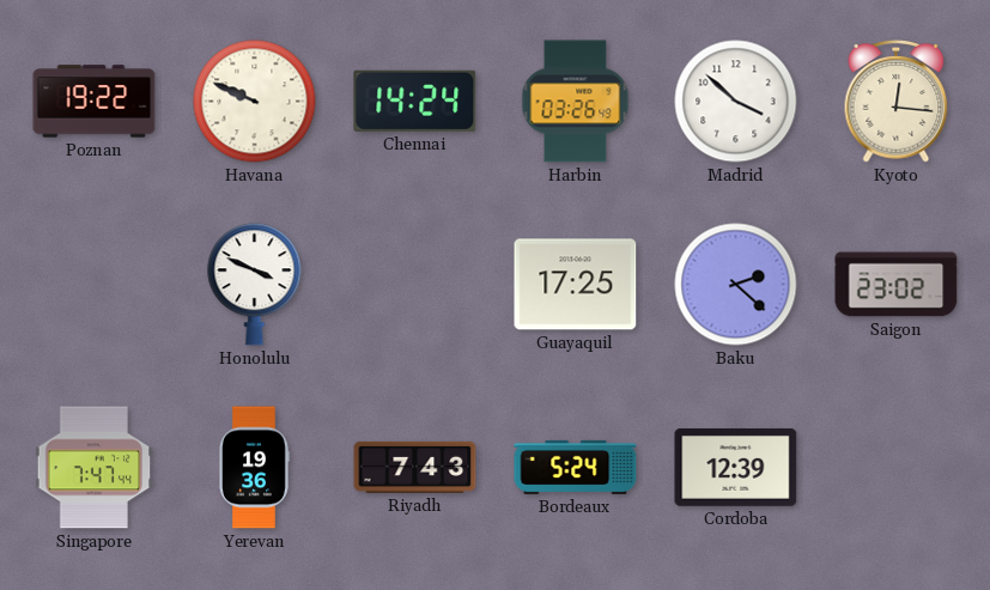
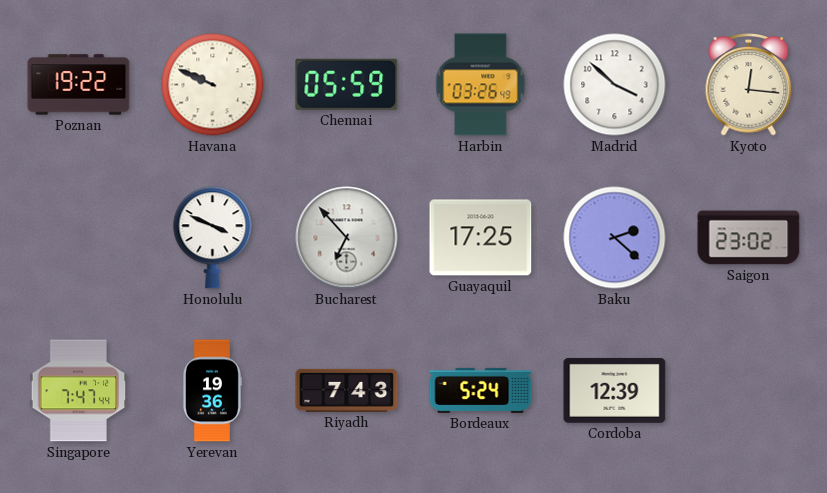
Chennai: 14:24 -> 05:59 (347, 84)
Bucharest: none -> 6:53 (347, 238)
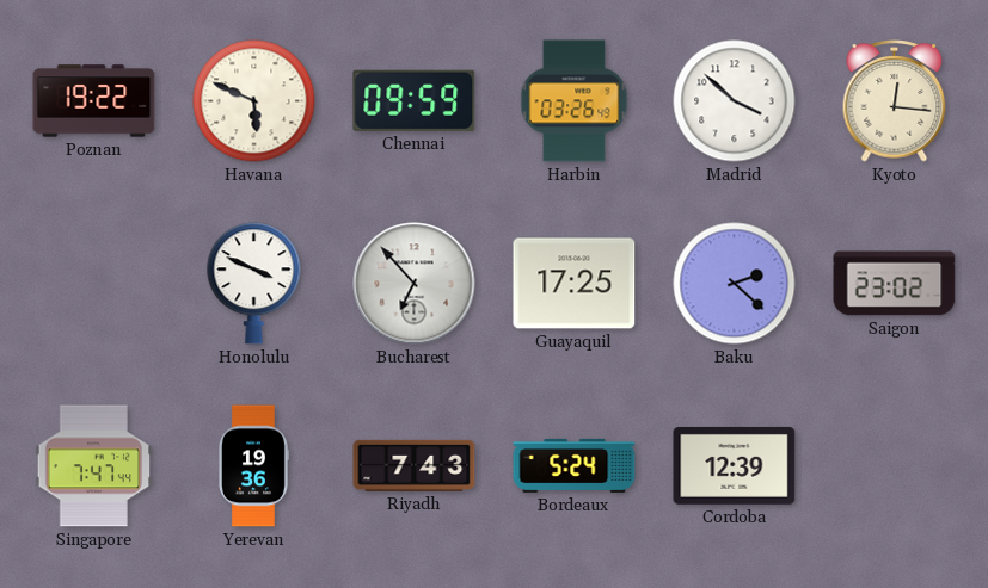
Havana: 9:49 -> 5:49 (254, 101)
Chennai: 05:59 -> 09:59 (415, 100)
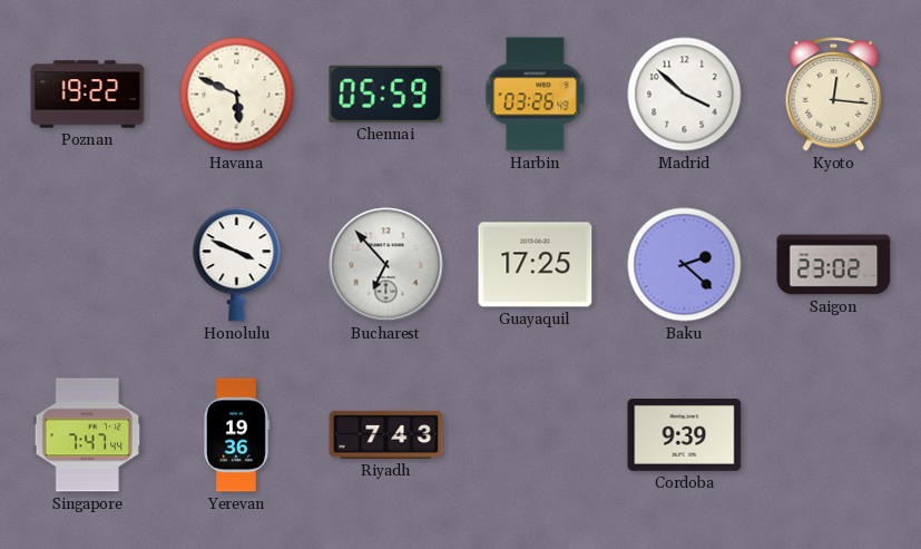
Chennai: 09:59 -> 05:59 (386, 94)
Bordeaux: 5:24 -> none (575, 465)
Cordoba: 12:39 -> 9:39 (685, 434)
